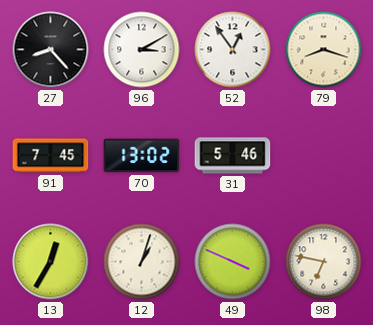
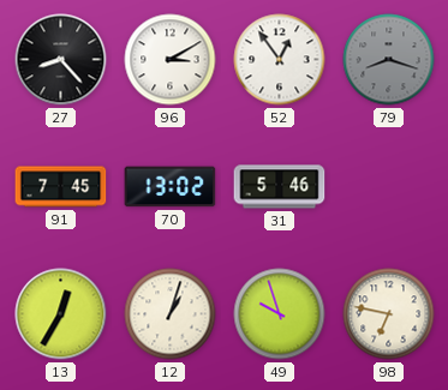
79 dial: cream -> grey (389, 60)
49: 3:49 -> 9:57 (280, 314)
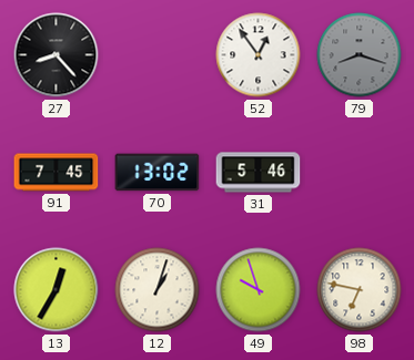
96: 3:10 -> none (171, 60)
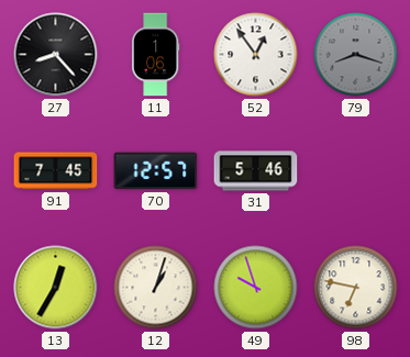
11: none -> 1:06 (156, 55)
70: 13:02 -> 12:57 (156, 171)
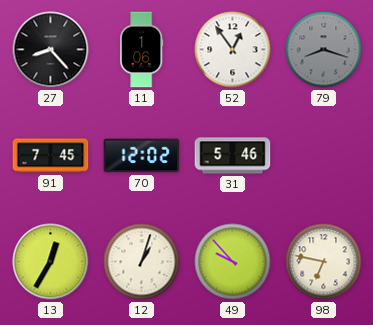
70: 12:57 -> 12:02 (142, 156)
49: 9:57 -> 9:53 (233, 262)
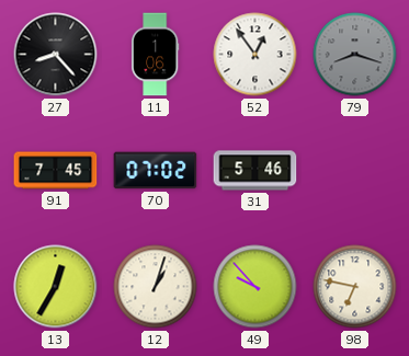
70: 12:02 -> 07:02 (156, 171)
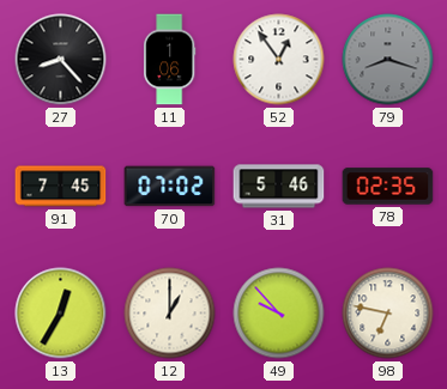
78: none -> 02:35 (388, 187)
12: 1:03 -> 1:00 (170, 314)
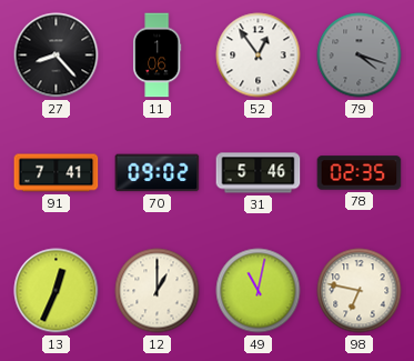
79: 8:18 -> 4:18 (360, 56)
91: 7:45 -> 7:41 (57, 173)
70: 07:02 -> 09:02 (158, 173)
13: 12:35 -> 12:34 (57, 291)
49: 9:53 -> 11:02 (259, 291)
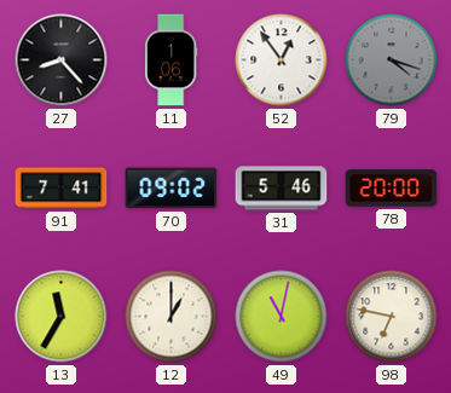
78: 02:35 -> 20:00 (392, 189)
13: 12:34 -> 11:35 (62, 317)
